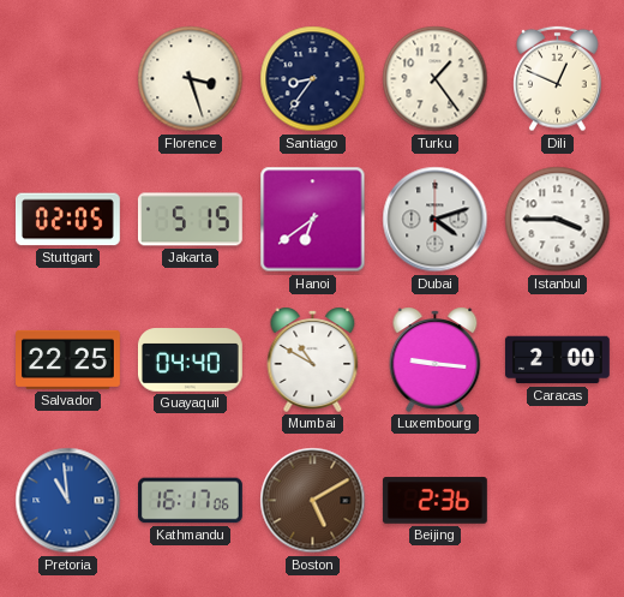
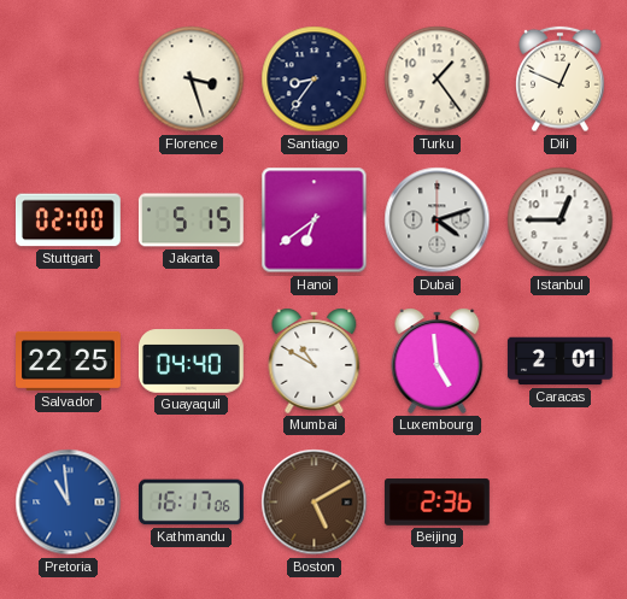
Stuttgart: 02:05 -> 02:00 (68, 221)
Istanbul: 3:45 -> 12:45 (561, 221)
Luxembourg: 9:16 -> 4:59 (438, 360)
Caracas: 2:00 -> 2:01 (559, 362)
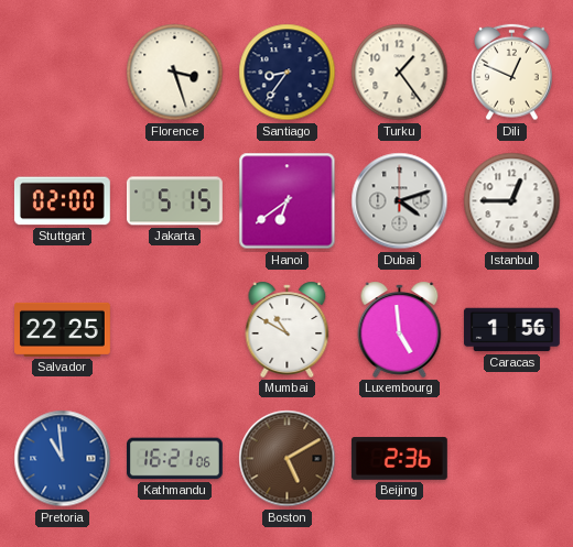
Guayaquil: 04:40 -> none (191, 362)
Caracas: 2:01 -> 1:56 (511, 330)
Kathmandu: 16:17 -> 16:21 (175, 459)
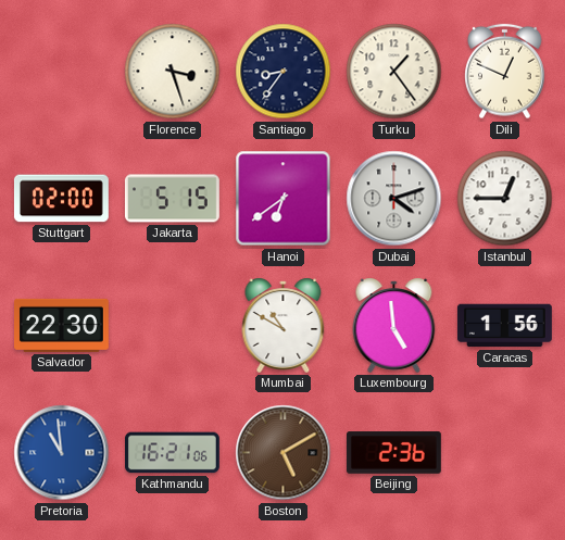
Salvador: 22:25 -> 22:30 (62, 325)
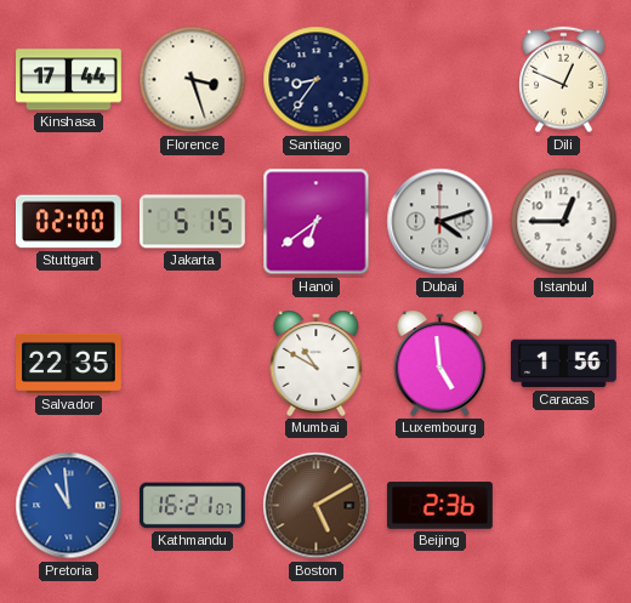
Kinshasa: none -> 17:44 (69, 80)
Turku: 1:24 -> none (394, 72)
Salvador: 22:30 -> 22:35 (69, 363)
Kathmandu: 16:21:06 -> 16:21:07 (193, 506)
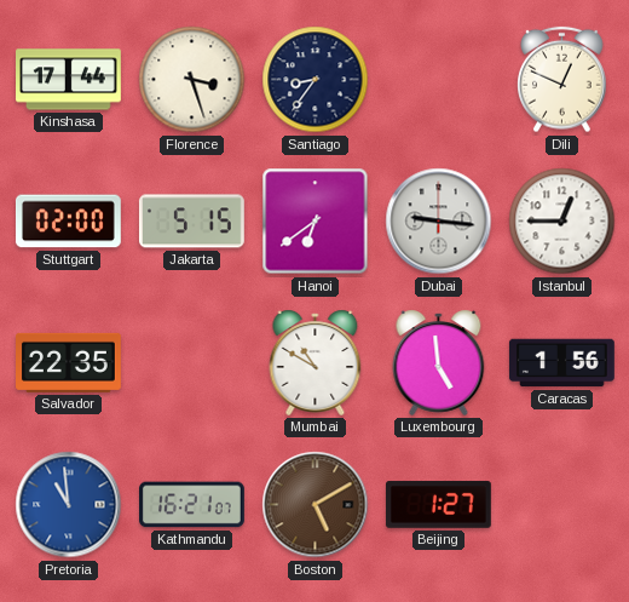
Dubai: 4:12 -> 9:16 (439, 222)
Beijing: 2:36 -> 1:27 (438, 505)
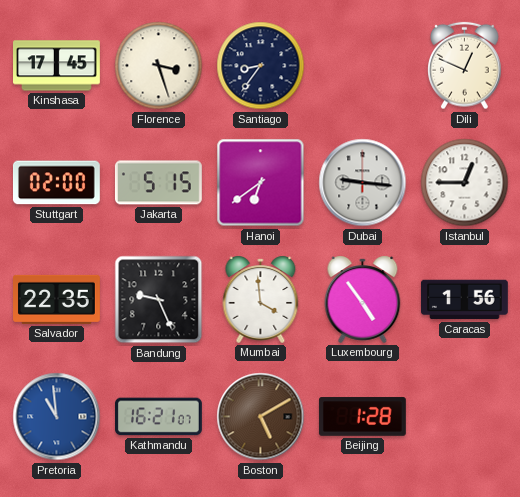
Kinshasa: 17:44 -> 17:45 (57, 66)
Bandung: none -> 9:26 (159, 300)
Mumbai: 10:50 -> 3:59 (261, 299)
Luxembourg: 4:59 -> 4:54 (363, 299)
Beijing: 1:27 -> 1:28 (362, 417)
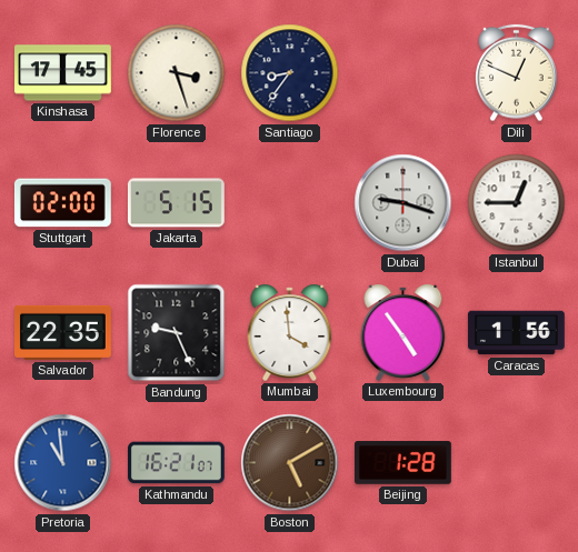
Hanoi: 6:39 -> none (261, 183)
Dubai: 9:16 -> 9:18 (403, 203)
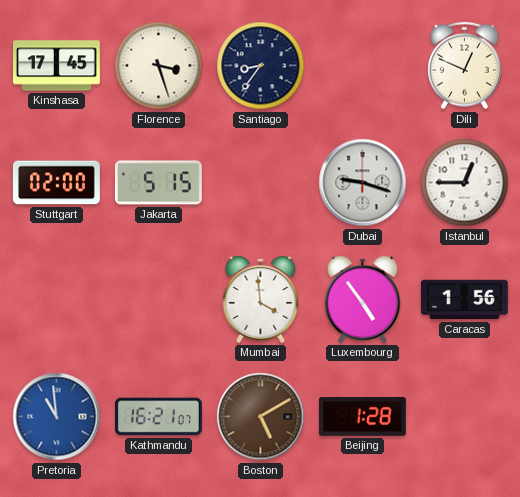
Salvador: 22:35 -> none (63, 332)
Bandung: 9:26 -> none (177, 333)
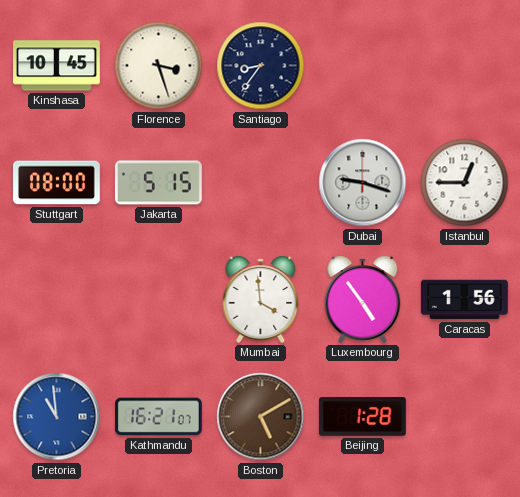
Kinshasa: 17:45 -> 10:45 (57, 66)
Dili: 12:49 -> none (465, 66)
Stuttgart: 02:00 -> 08:00 (56, 183)
